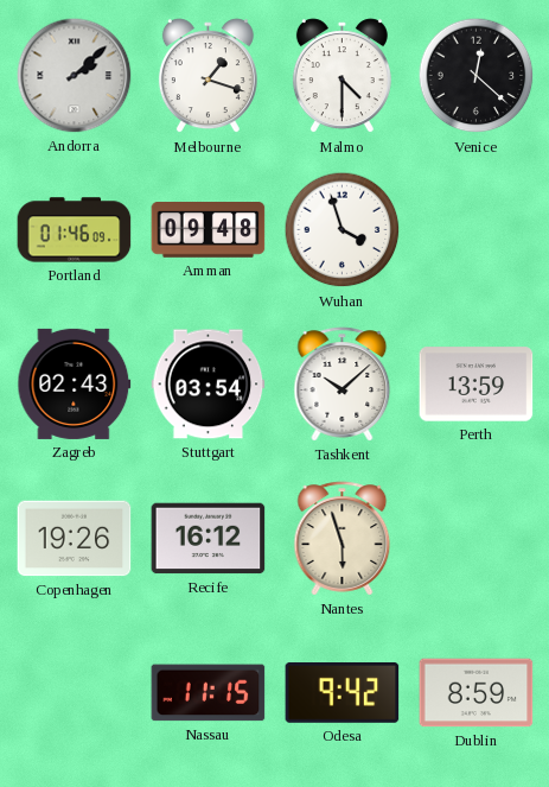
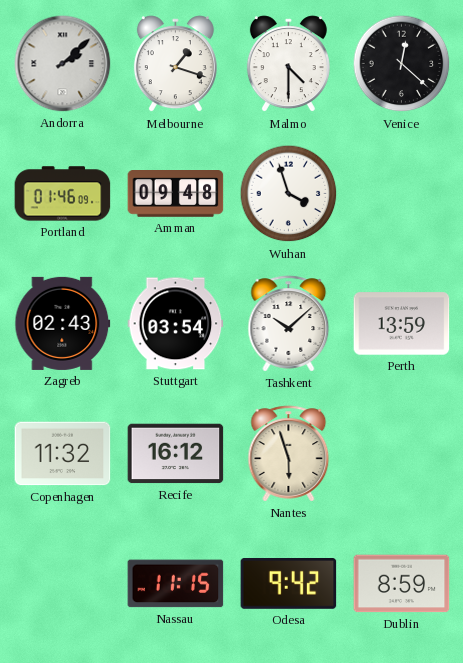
Copenhagen: 19:26 -> 11:32 (63, 454)
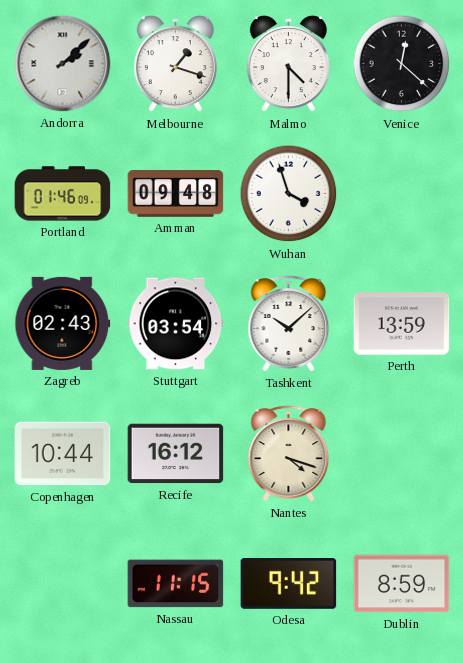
Copenhagen: 11:32 -> 10:44 (63, 454)
Nantes: 5:57 -> 4:18 (289, 454)
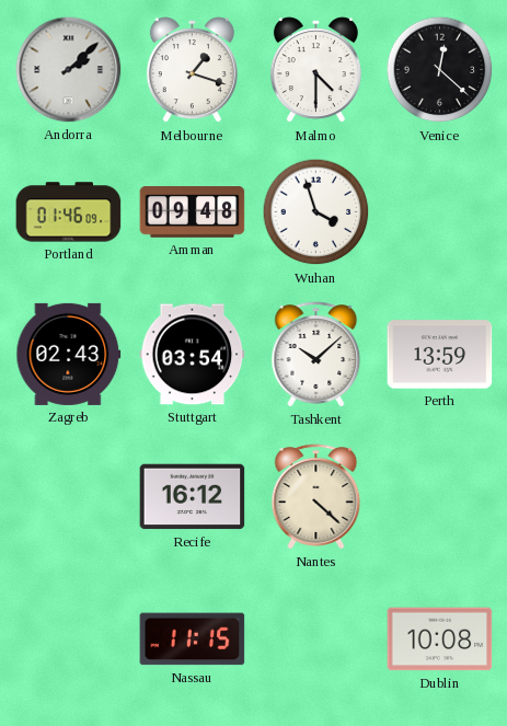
Copenhagen: 10:44 -> none (63, 454)
Nantes: 4:18 -> 4:22 (316, 497)
Odesa: 9:42 -> none (289, 584)
Dublin: 8:59 -> 10:08 (440, 639)
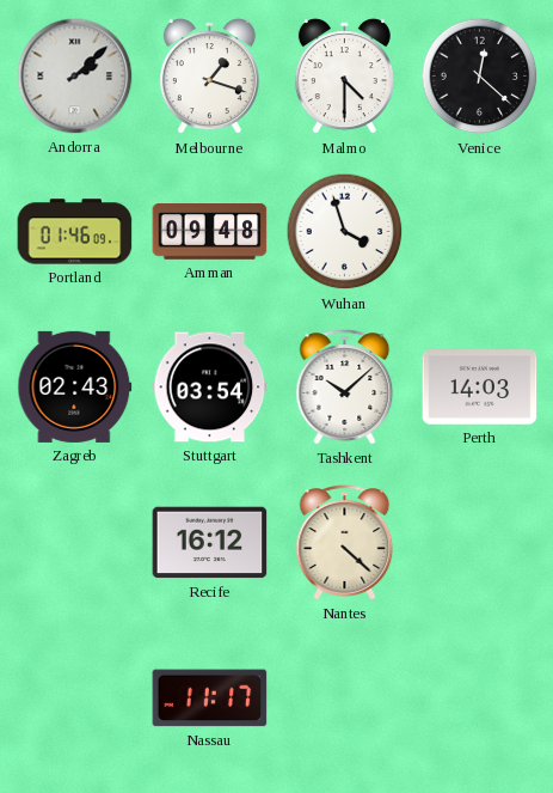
Perth: 13:59 -> 14:03 (480, 388)
Nassau: 11:15 -> 11:17 (210, 699)
Dublin: 10:08 -> none (440, 639)
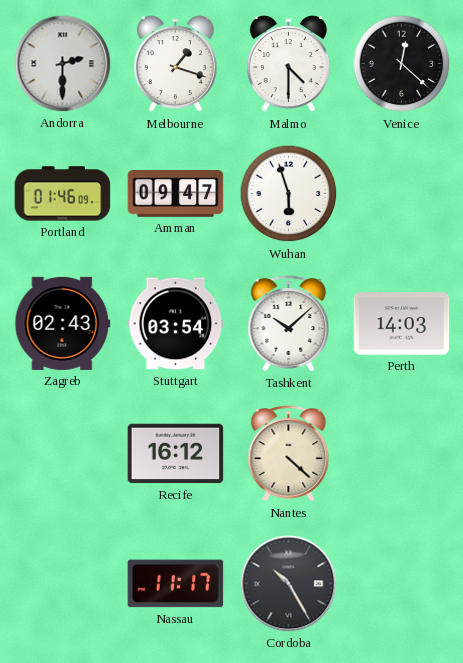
Andorra: 2:08 -> 2:30 (63, 64)
Amman: 09:48 -> 09:47 (176, 194)
Wuhan: 3:57 -> 5:57 (289, 194)
Cordoba: none -> 10:25 (289, 584)
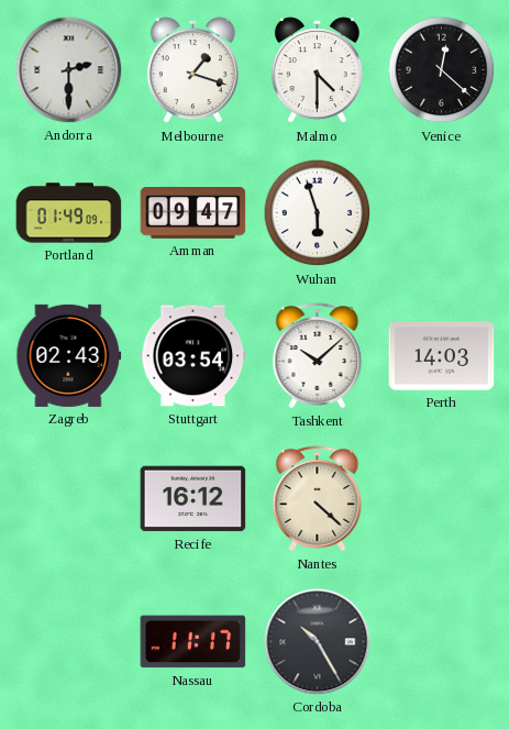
Portland: 01:46 -> 01:49 (69, 213)
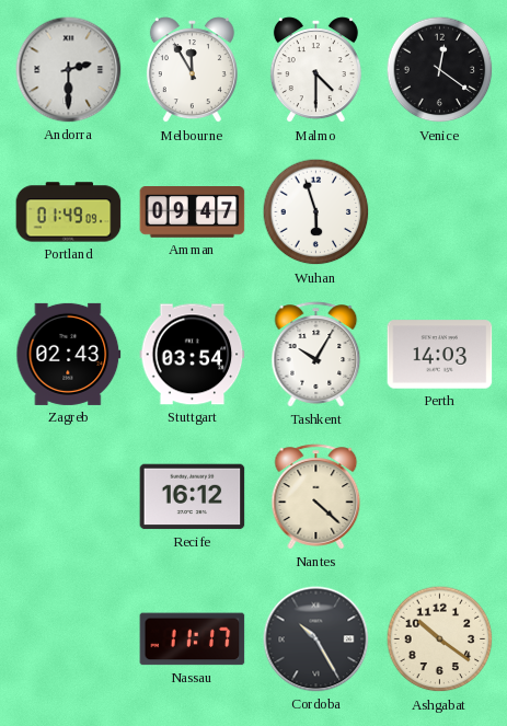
Melbourne: 1:18 -> 11:55 (192, 70)
Venice: 12:22 -> 12:21 (440, 70)
Tashkent: 10:08 -> 10:05 (316, 355)
Ashgabat: none -> 10:21 (440, 639)
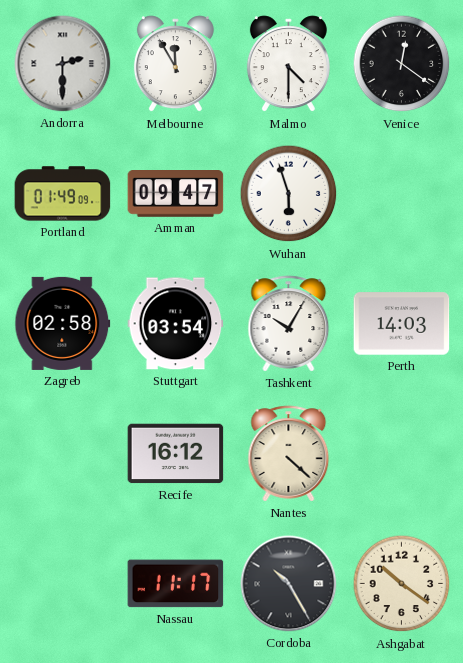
Zagreb: 02:43 -> 02:58 (63, 323)
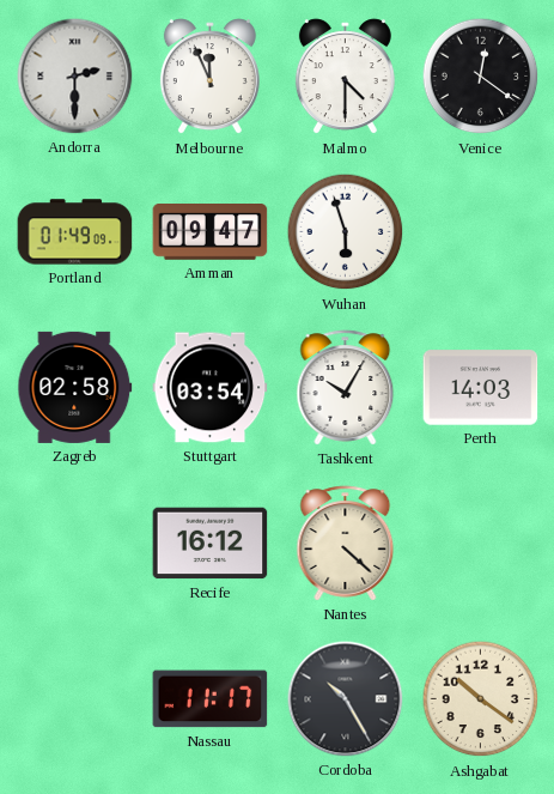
Melbourne: 11:55 -> 11:56 (209, 77)
